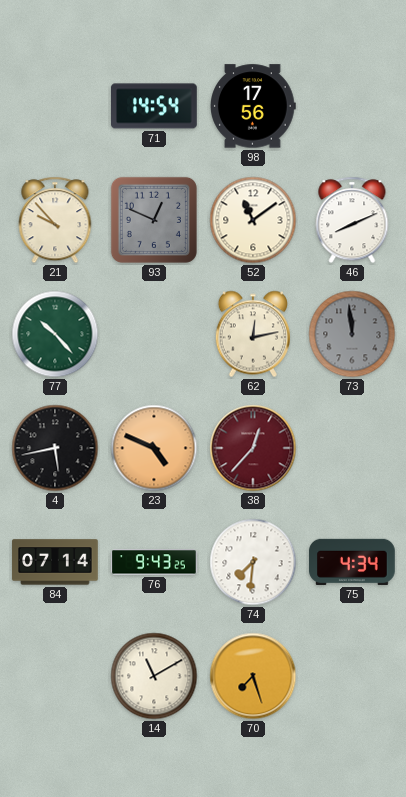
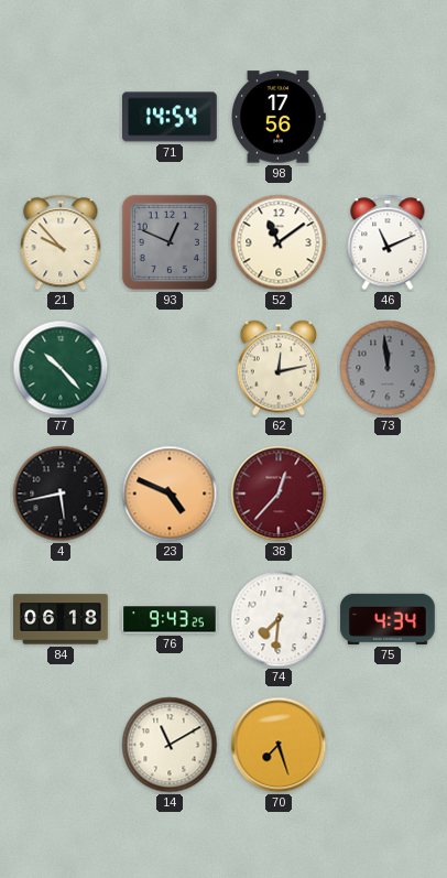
46: 8:11 -> 11:11 (388, 242)
84: 07:14 -> 06:18 (61, 619)
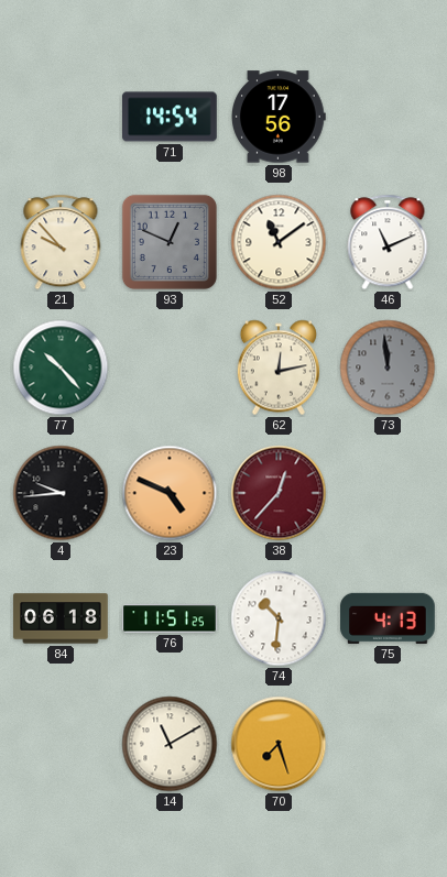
4: 5:43 -> 9:44 (61, 493)
76: 9:43 -> 11:51 (170, 618)
74: 7:31 -> 10:31 (279, 618)
75: 4:34 -> 4:13 (388, 618)
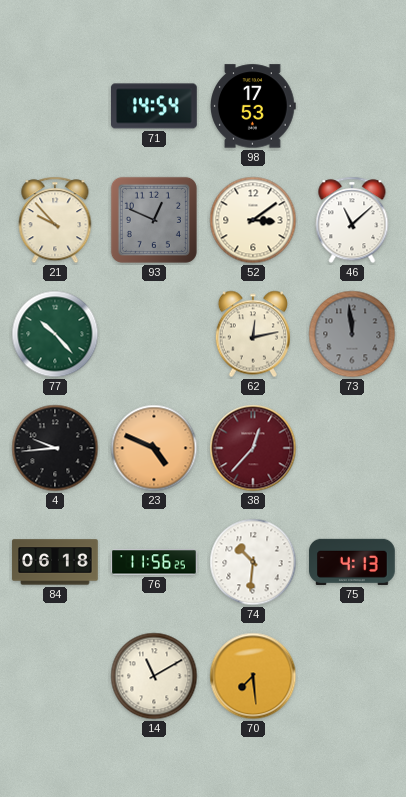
98: 17:56 -> 17:53 (254, 106)
52: 11:09 -> 3:09 (253, 220)
46: 11:11 -> 11:08 (352, 220)
76: 11:51 -> 11:56 (154, 562)
70: 7:27 -> 7:29 (253, 676)
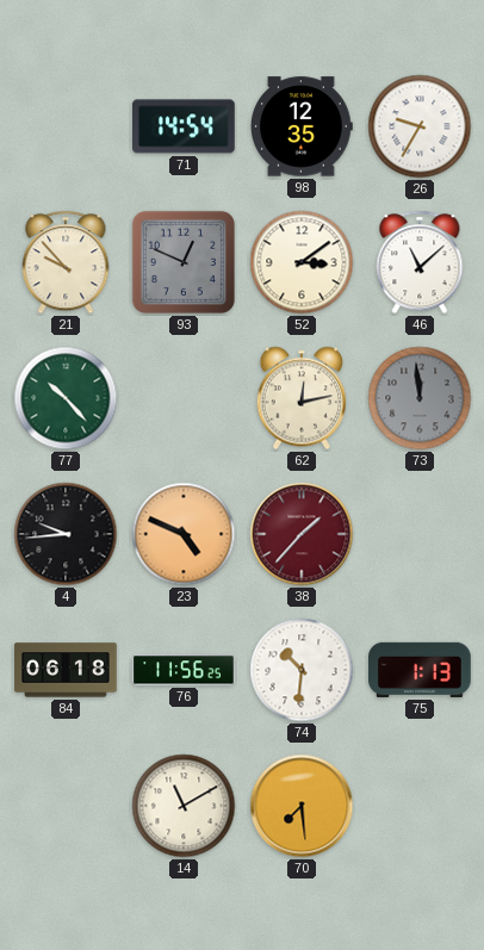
98: 17:53 -> 12:35 (303, 126)
26: none -> 9:35 (420, 126)
38: 12:37 -> 1:37 (302, 534)
75: 4:13 -> 1:13 (420, 670)
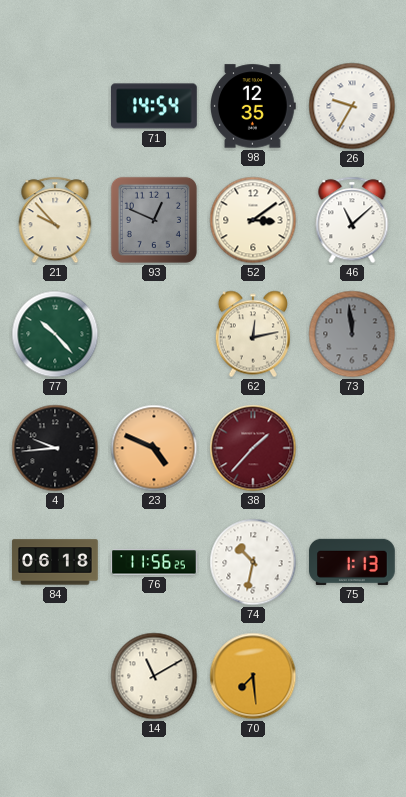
74: 10:31 -> 10:32 (253, 562)
